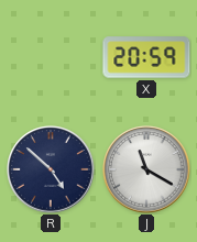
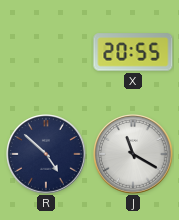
X: 20:59 -> 20:55 (133, 52)
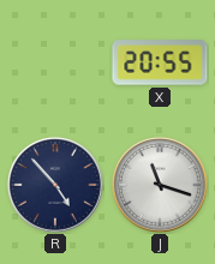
R: 4:52 -> 4:53 (55, 185)
J: 11:20 -> 11:18 (160, 185)
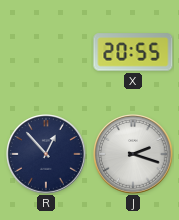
R: 4:53 -> 12:53 (46, 154)
J: 11:18 -> 2:18 (133, 154)
